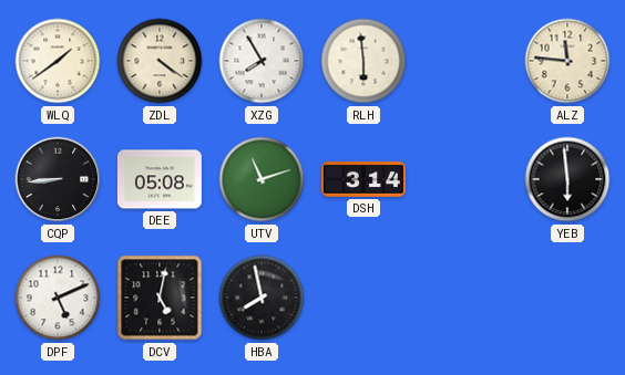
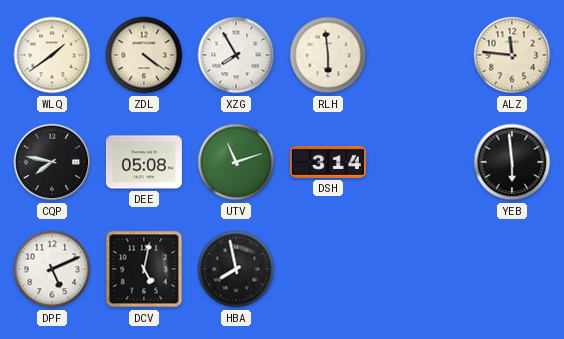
CQP: 8:44 -> 7:47 (52, 162)
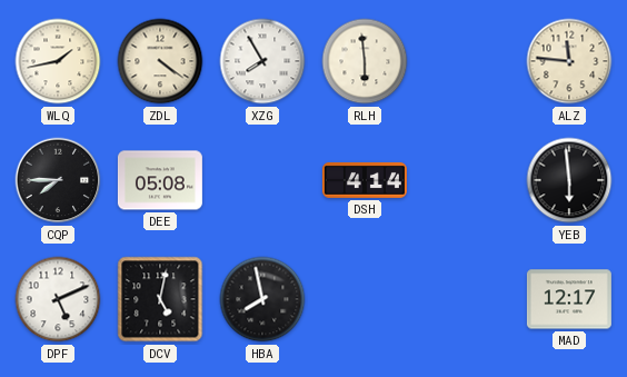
WLQ: 1:39 -> 1:43 (58, 61)
CQP: 7:47 -> 7:45 (58, 180)
UTV: 11:12 -> none (236, 162)
DSH: 3:14 -> 4:14 (365, 180)
MAD: none -> 12:17 (569, 299)
